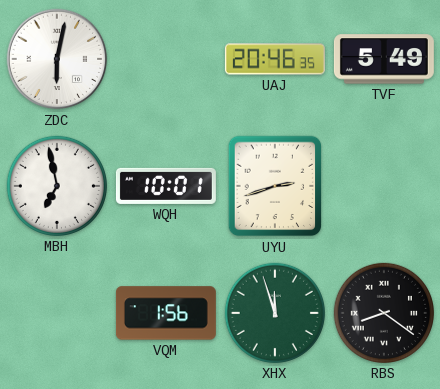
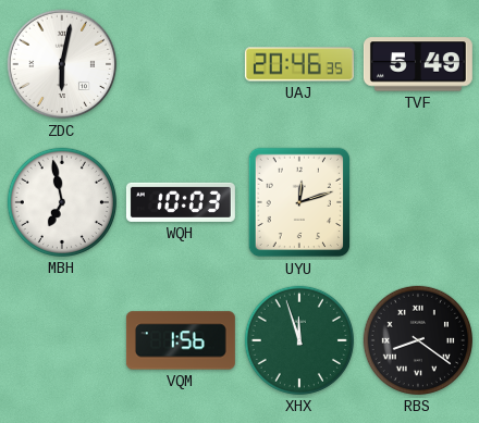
WQH: 10:01 -> 10:03 (181, 202)
UYU: 2:42 -> 12:12 (299, 202)
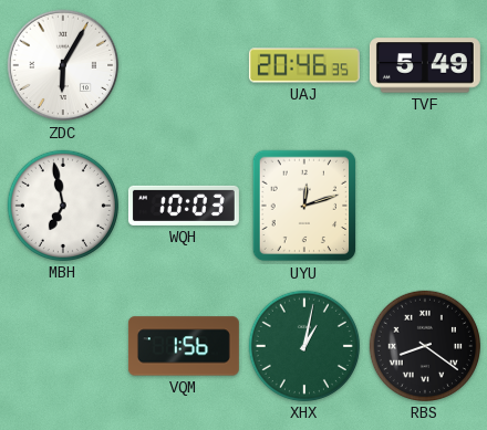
ZDC: 6:02 -> 6:05 (63, 65)
XHX: 11:57 -> 1:02 (304, 346)
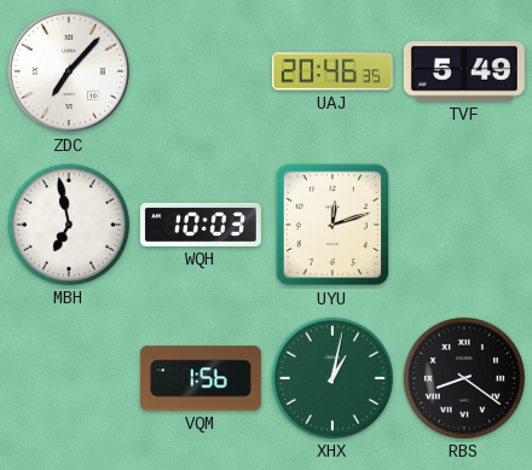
ZDC: 6:05 -> 7:07 (69, 71)
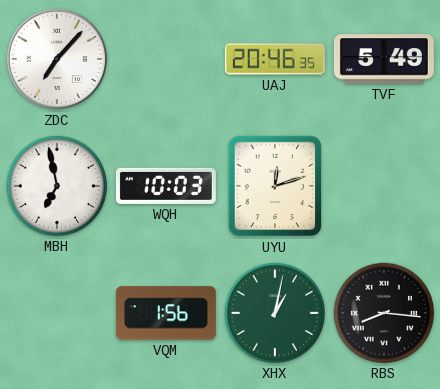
RBS: 8:21 -> 8:16 (384, 313)
